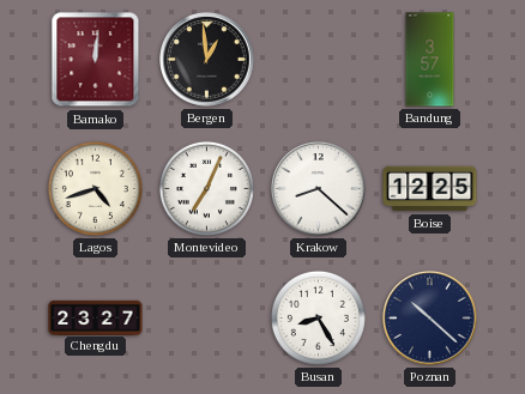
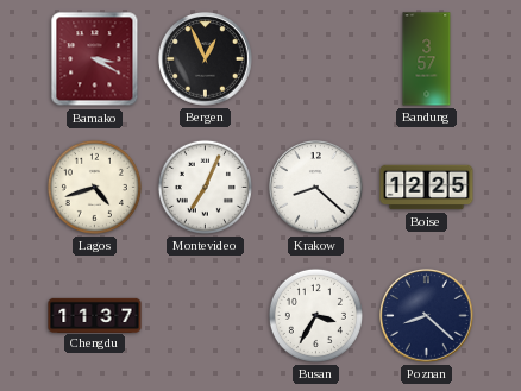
Bamako: 12:01 -> 3:20 (95, 59)
Bergen: 12:59 -> 12:56 (206, 59)
Chengdu: 23:27 -> 11:37 (95, 315)
Busan: 8:25 -> 3:35 (315, 315)
Poznan: 10:22 -> 8:22 (427, 316)
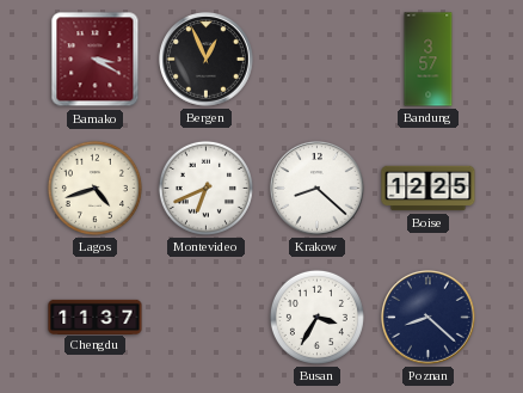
Montevideo: 7:04 -> 6:41 (205, 188)
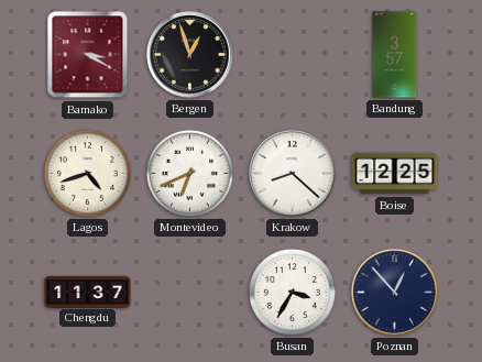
Bergen: 12:56 -> 12:57 (190, 55)
Poznan: 8:22 -> 12:53 (395, 293)
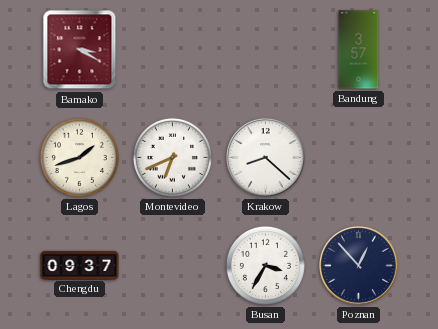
Bergen: 12:57 -> none (190, 55)
Lagos: 4:42 -> 1:42 (79, 157)
Boise: 12:25 -> none (395, 174)
Chengdu: 11:37 -> 09:37 (80, 265)
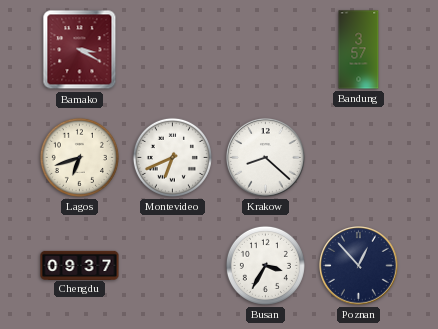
Lagos: 1:42 -> 6:42 (79, 157)
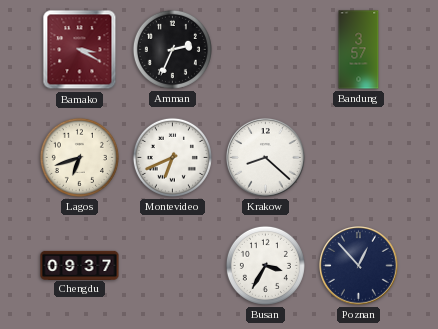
Amman: none -> 2:34 (172, 49)
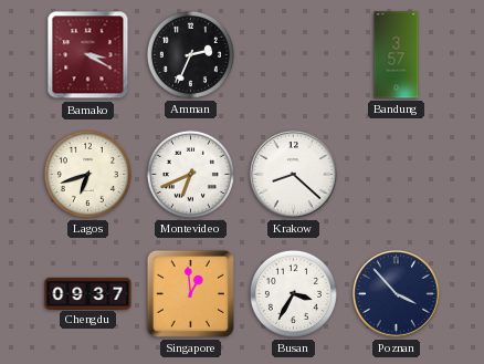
Singapore: none -> 12:59 (190, 293)
Poznan: 12:53 -> 3:53 (397, 294)
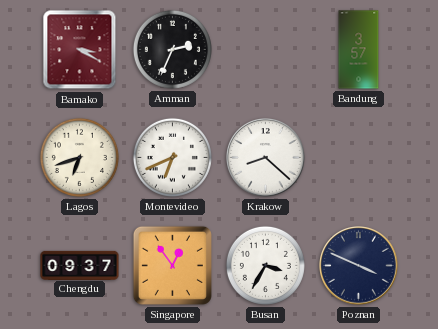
Singapore: 12:59 -> 12:54 (172, 265)
Poznan: 3:53 -> 3:49 (359, 266)
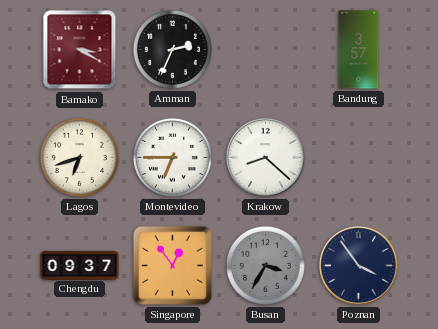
Montevideo: 6:41 -> 6:45 (172, 157)
Busan dial: white -> grey (265, 265)
Poznan: 3:49 -> 3:54 (359, 266)
